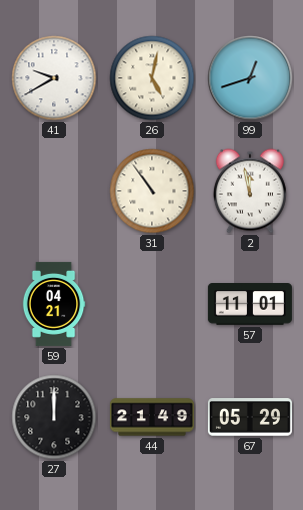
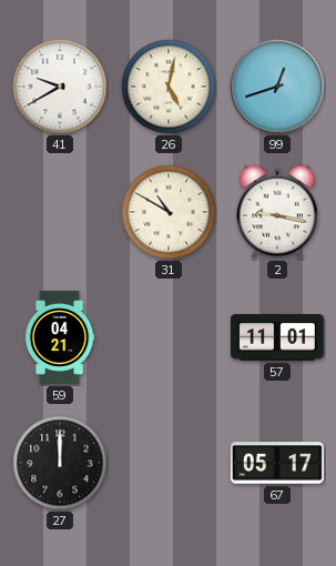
31: 10:54 -> 10:50 (169, 212)
2: 11:58 -> 9:17 (277, 212)
44: 21:49 -> none (152, 417)
67: 05:29 -> 05:17 (277, 463)
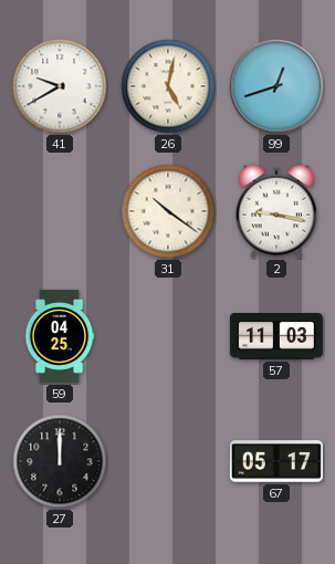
31: 10:50 -> 10:21 (168, 211)
59: 04:21 -> 04:25 (60, 336)
57: 11:01 -> 11:03 (276, 337)
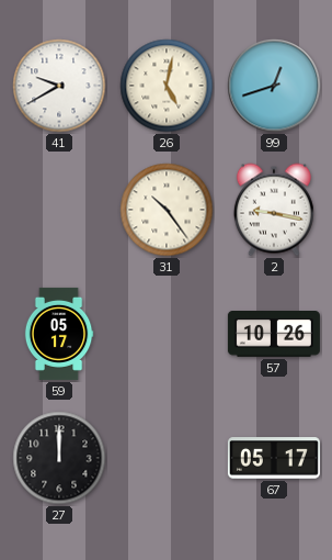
31: 10:21 -> 10:24 (167, 210)
59: 04:25 -> 05:17 (59, 334)
57: 11:03 -> 10:26 (274, 335)
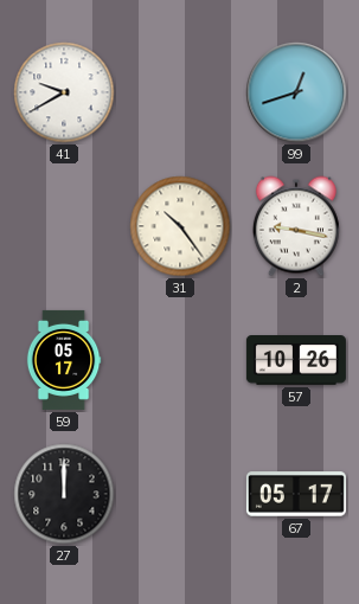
26: 5:02 -> none (167, 86)
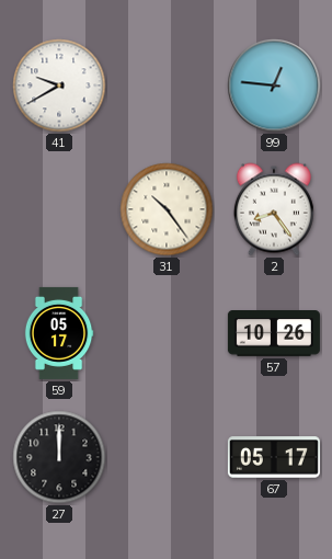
99: 12:42 -> 12:46 (274, 85)
2: 9:17 -> 8:24 (274, 209)
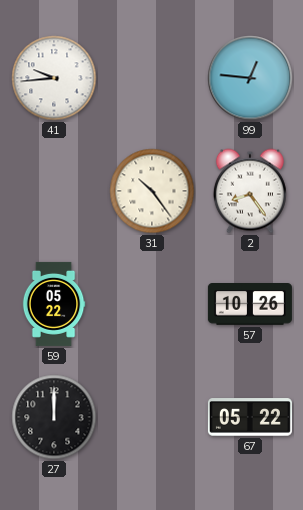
41: 9:40 -> 9:44 (54, 78)
59: 05:17 -> 05:22 (54, 304)
67: 05:17 -> 05:22 (250, 417)
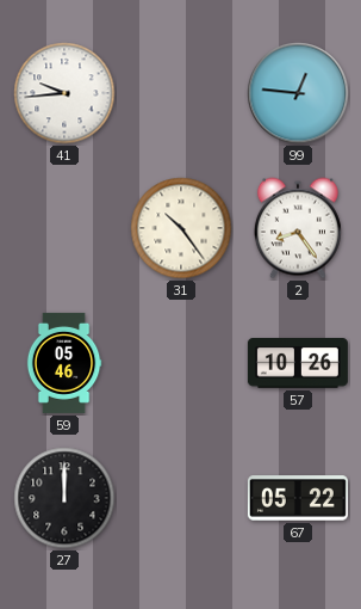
59: 05:22 -> 05:46 (64, 363)
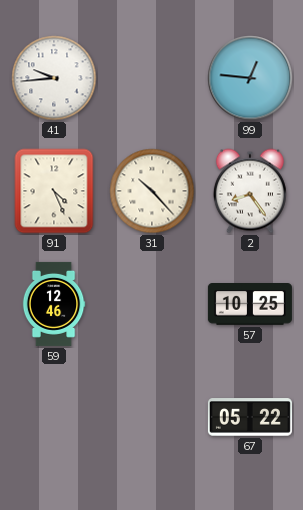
91: none -> 4:26 (54, 191)
31: 10:24 -> 10:23 (152, 191)
59: 05:46 -> 12:46 (54, 304)
57: 10:26 -> 10:25 (250, 305)
27: 12:00 -> none (64, 498)
